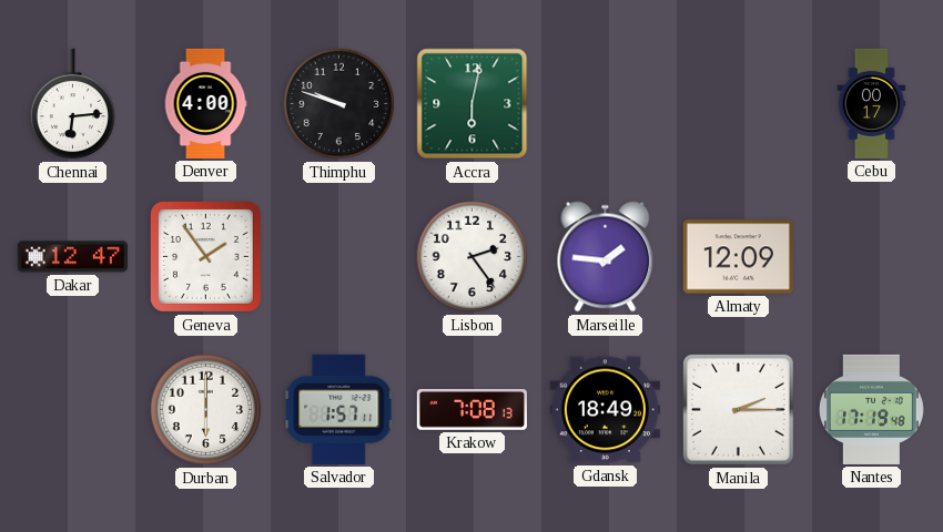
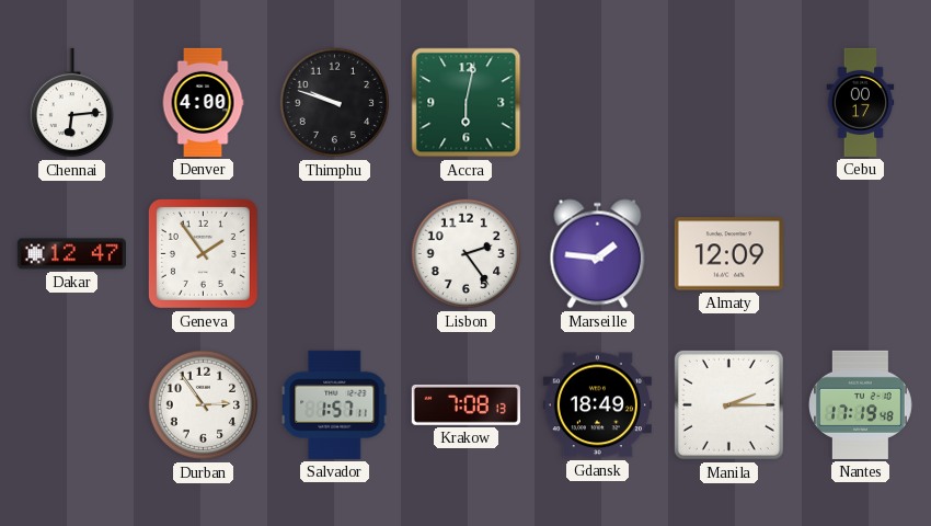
Durban: 6:00 -> 2:54 (204, 405)
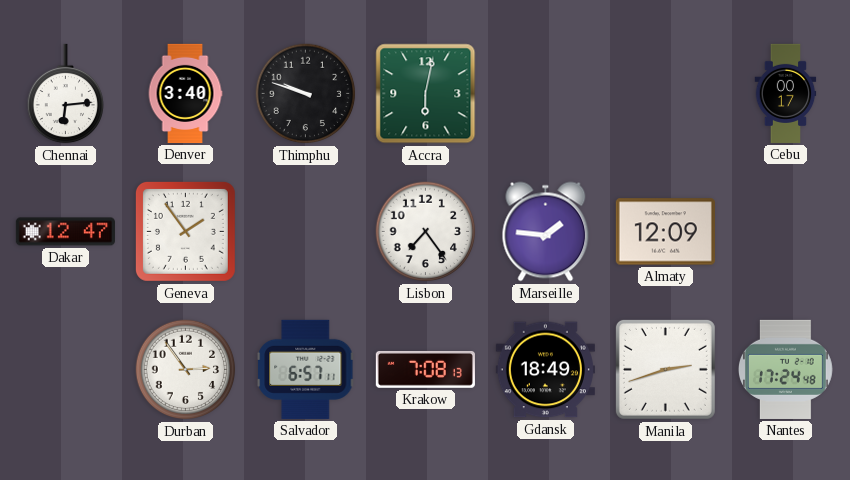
Denver: 4:00 -> 3:40 (185, 93)
Lisbon: 2:24 -> 7:24 (426, 232)
Salvador: 1:57 -> 6:57 (306, 369)
Manila: 2:15 -> 2:42 (665, 369)
Nantes: 17:19 -> 17:24 (785, 369)
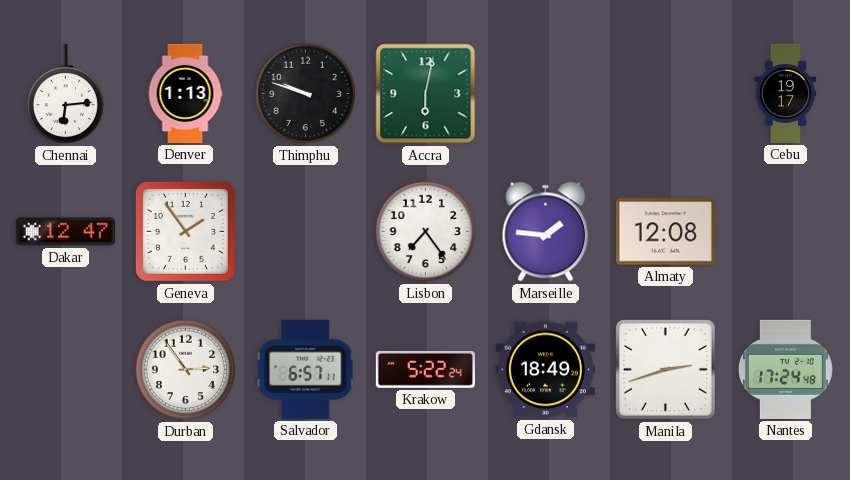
Denver: 3:40 -> 1:13 (185, 93)
Cebu: 00:17 -> 19:17 (786, 93)
Almaty: 12:09 -> 12:08 (665, 232)
Krakow: 7:08 -> 5:22 (425, 369)
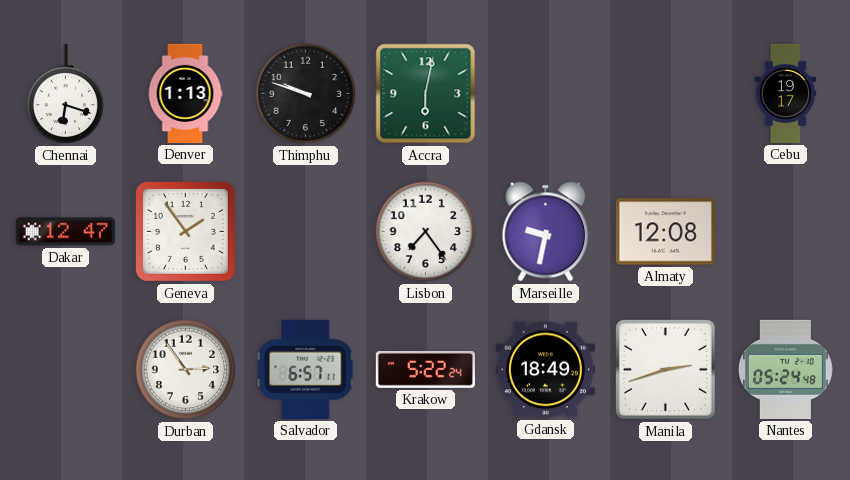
Chennai: 6:14 -> 6:18 (65, 94)
Marseille: 1:46 -> 9:32 (546, 232)
Nantes: 17:24 -> 05:24 (785, 369)
